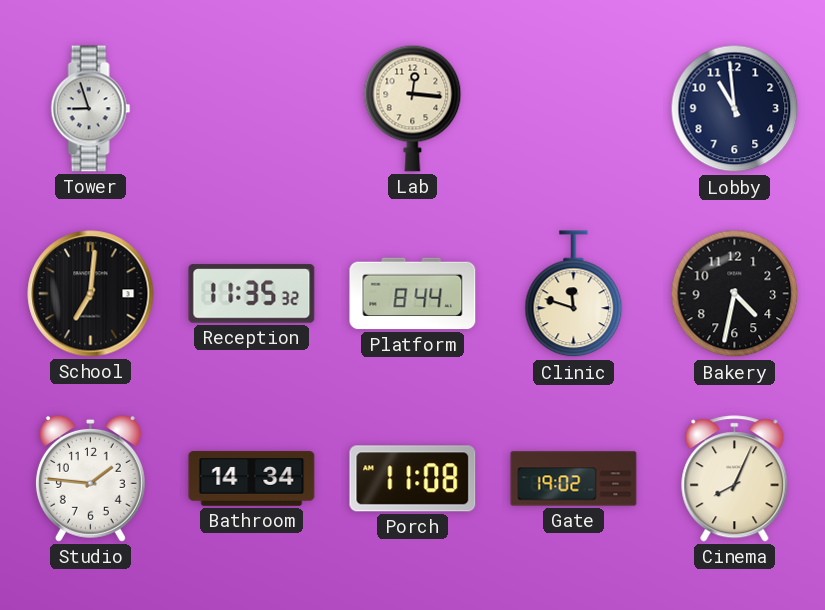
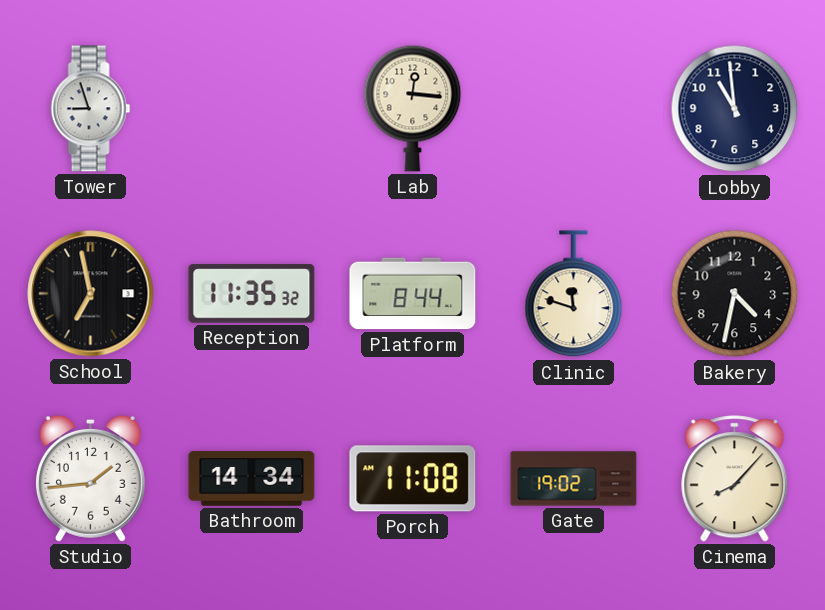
School: 7:01 -> 6:58 (91, 294)
Studio: 1:46 -> 1:44 (90, 478)
Cinema: 8:04 -> 8:07 (735, 479)
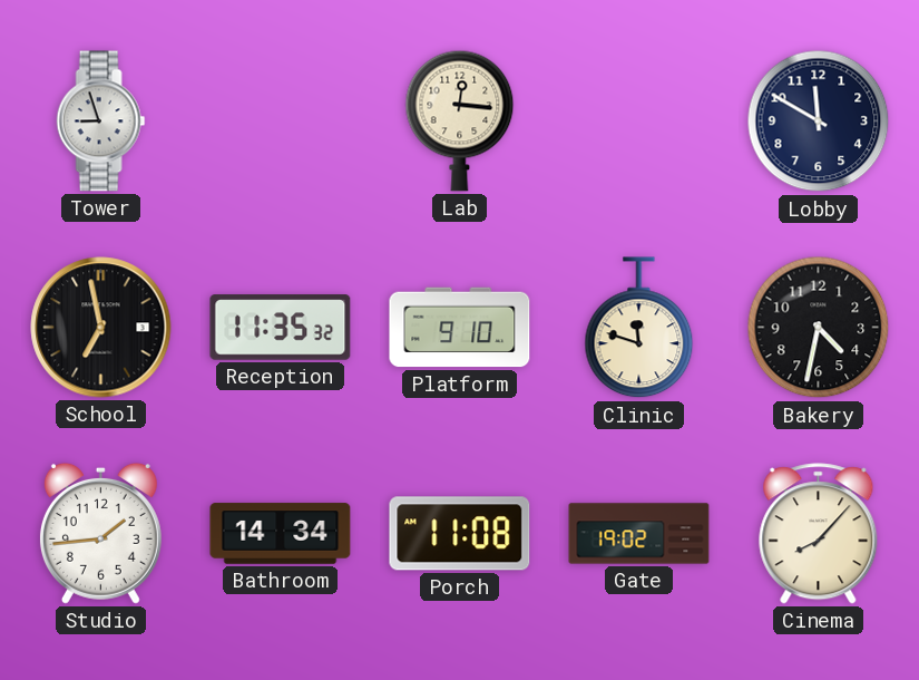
Lobby: 10:59 -> 11:50 (819, 122)
Platform: 8:44 -> 9:10 (460, 328)
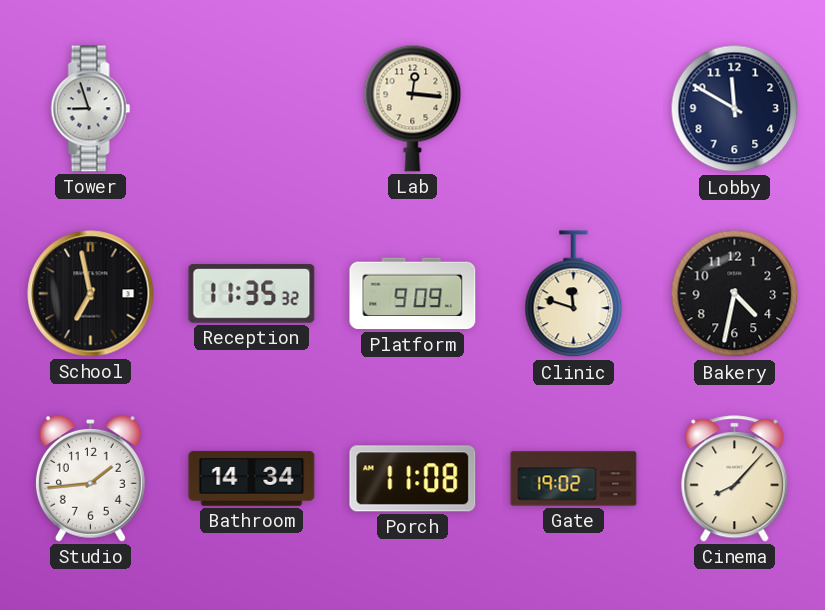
Platform: 9:10 -> 9:09 (413, 294)
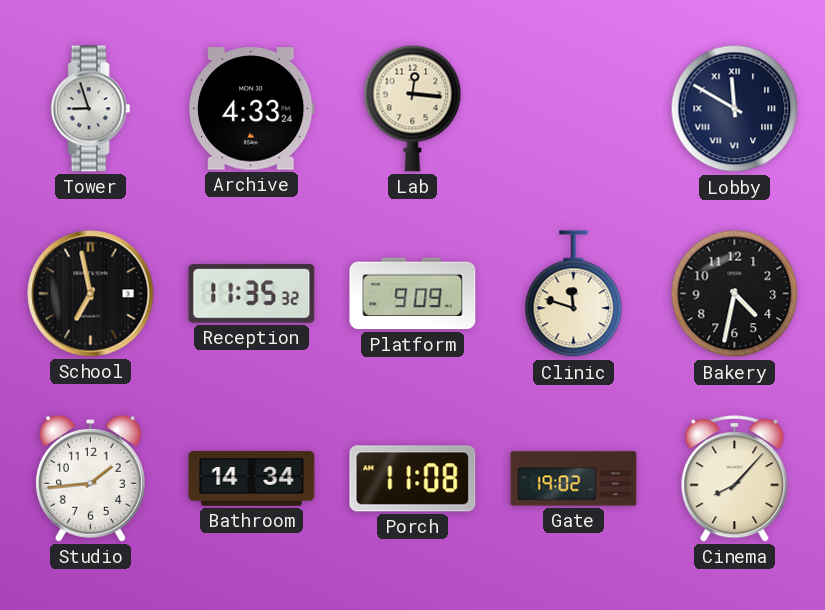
Archive: none -> 4:33 (252, 109)
Lobby numerals: Arabic -> Roman (735, 109)
